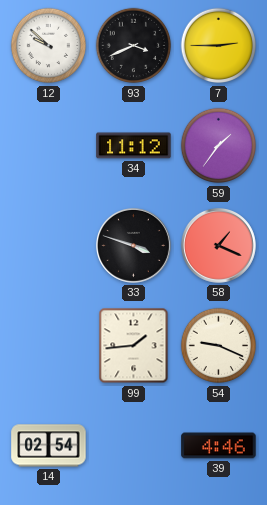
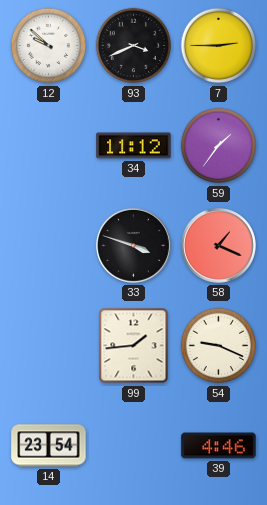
14: 02:54 -> 23:54 (49, 446)
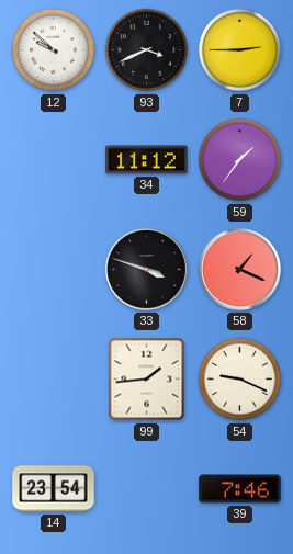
39: 4:46 -> 7:46 (240, 489)
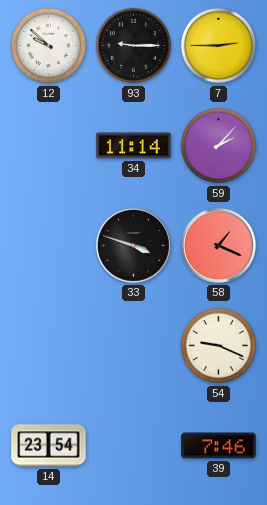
93: 3:41 -> 9:15 (134, 46)
34: 11:12 -> 11:14 (134, 146)
59: 1:36 -> 2:07 (219, 146)
99: 1:44 -> none (147, 380)
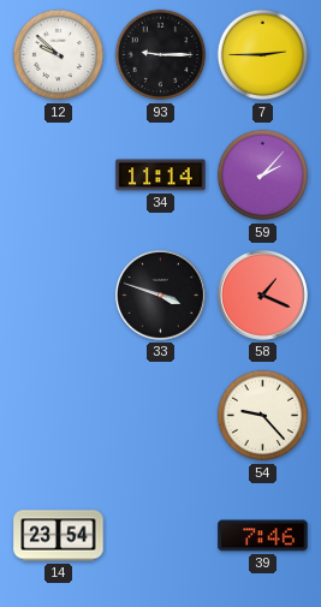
54: 9:19 -> 9:23 (263, 416)
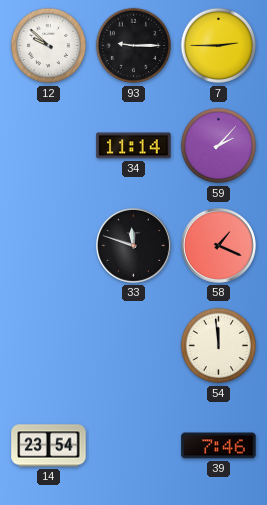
33: 3:48 -> 11:48 (133, 245)
54: 9:23 -> 11:59 (219, 346)
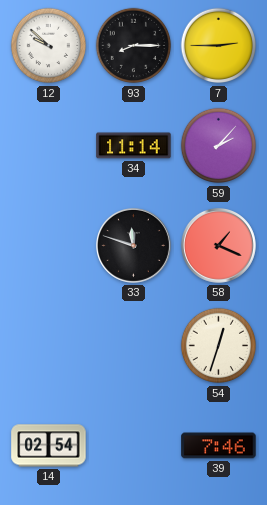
93: 9:15 -> 8:15 (134, 46)
54: 11:59 -> 12:33 (219, 346)
14: 23:54 -> 02:54 (49, 446)
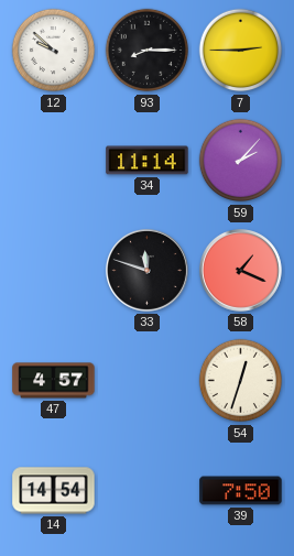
47: none -> 4:57 (54, 381)
14: 02:54 -> 14:54 (54, 491)
39: 7:46 -> 7:50 (241, 491)
